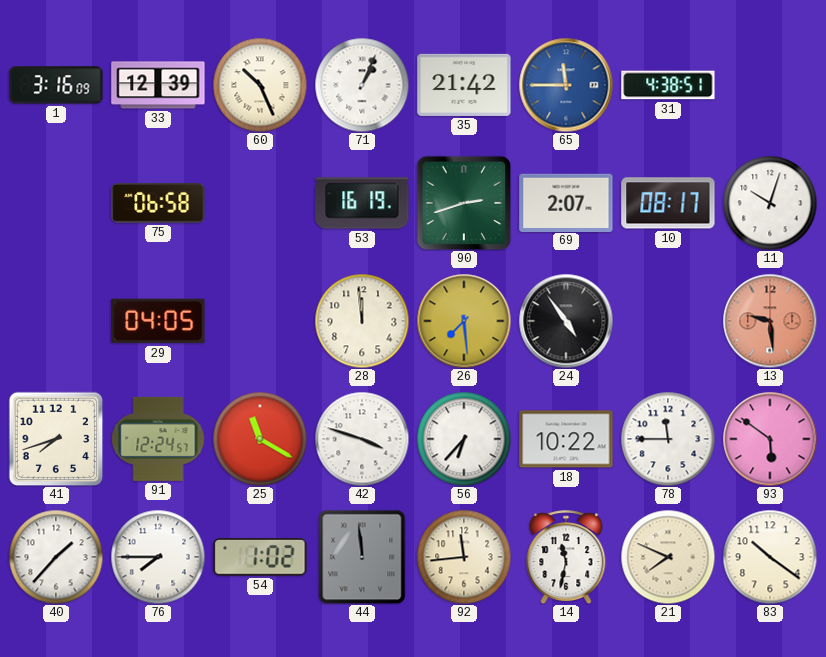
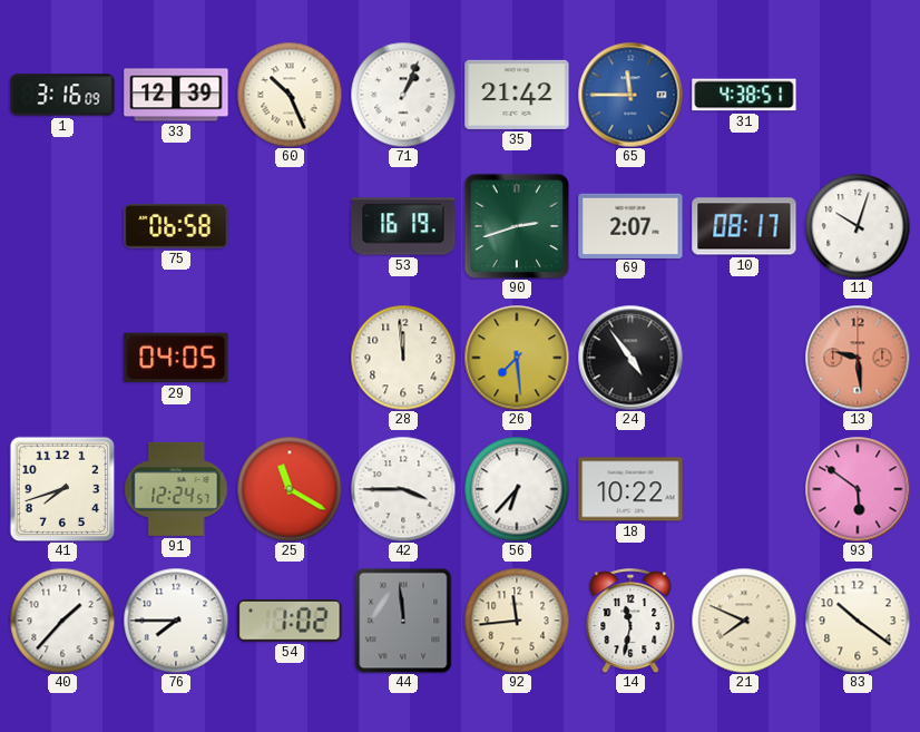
42: 3:48 -> 3:45 (403, 489)
78: 11:45 -> none (668, 439)
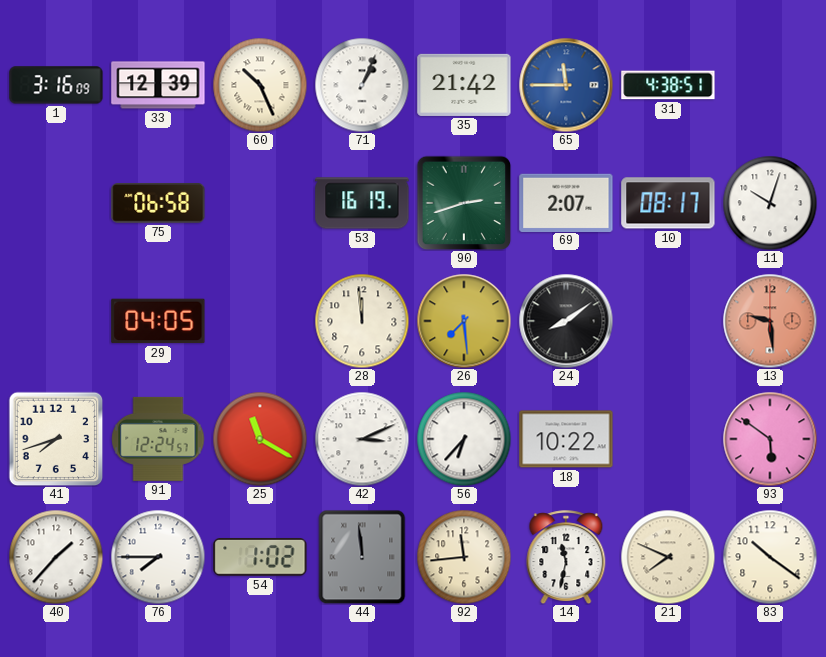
24: 4:54 -> 8:09 (566, 321)
42: 3:45 -> 3:11 (362, 439)
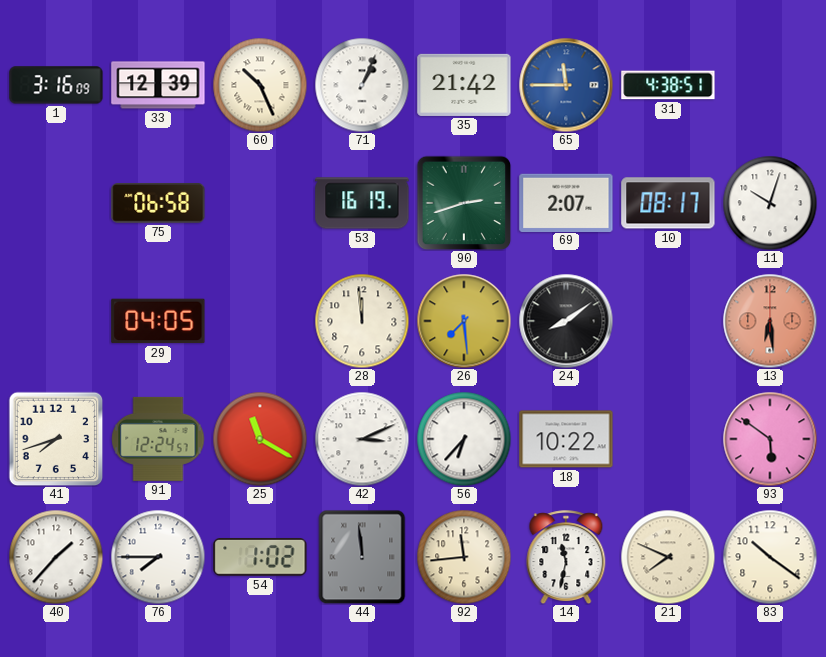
13: 9:29 -> 6:29 (770, 321)
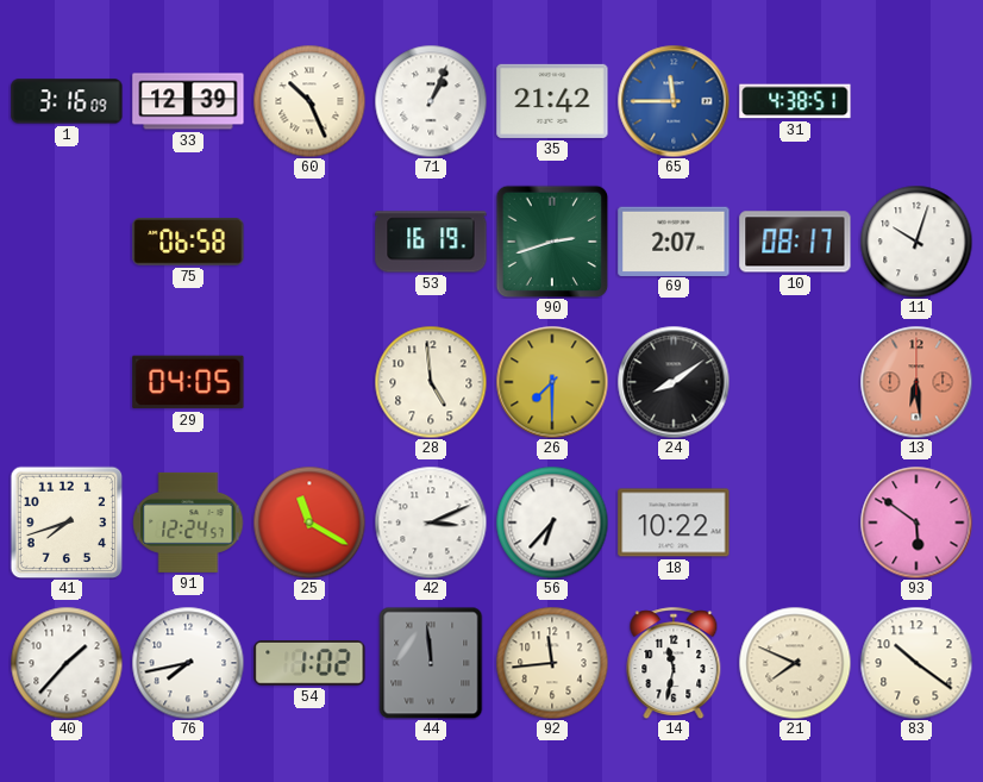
28: 11:59 -> 4:59 (431, 382)
26: 7:29 -> 7:30 (552, 382)
76: 7:45 -> 7:43 (188, 663)
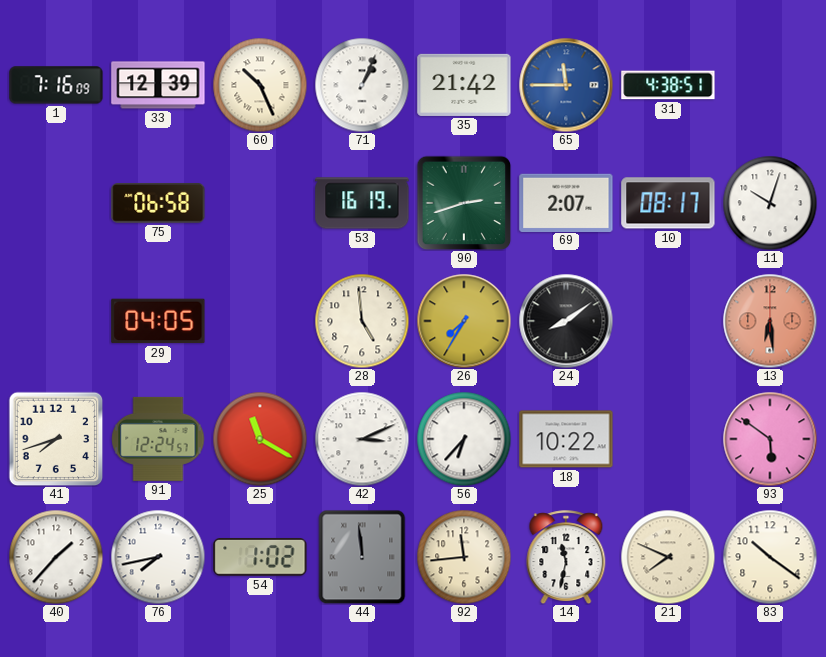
1: 3:16 -> 7:16 (56, 85)
26: 7:30 -> 7:35 (464, 321)
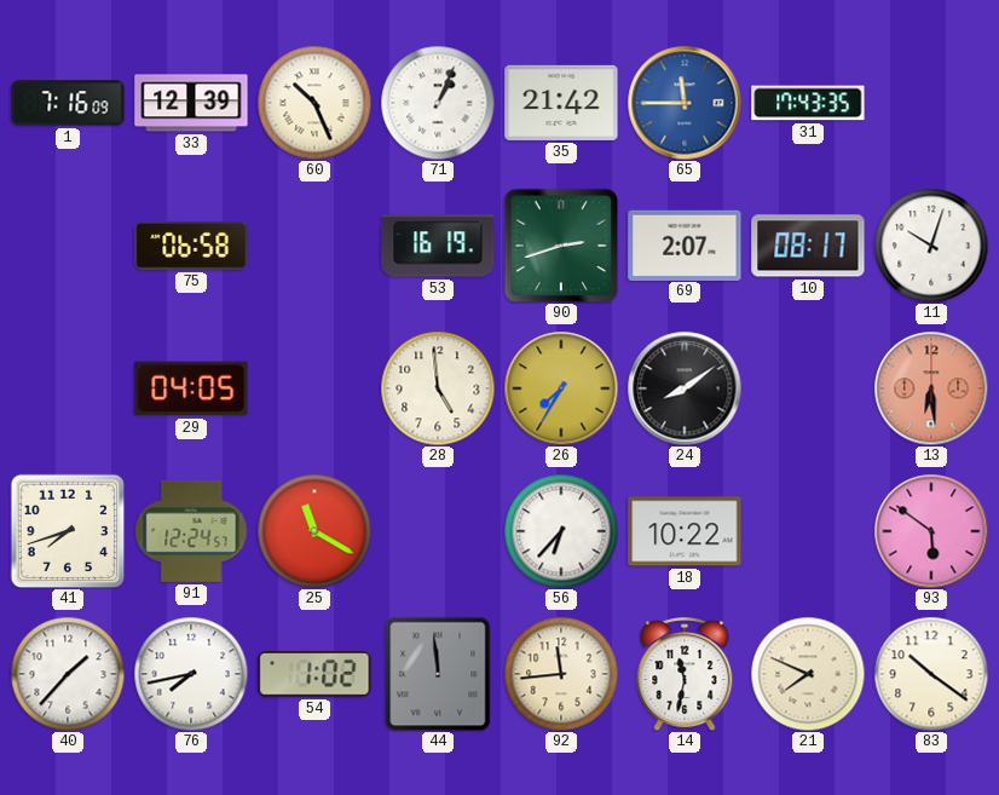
31: 4:38 -> 17:43 (808, 103)
42: 3:11 -> none (362, 439)
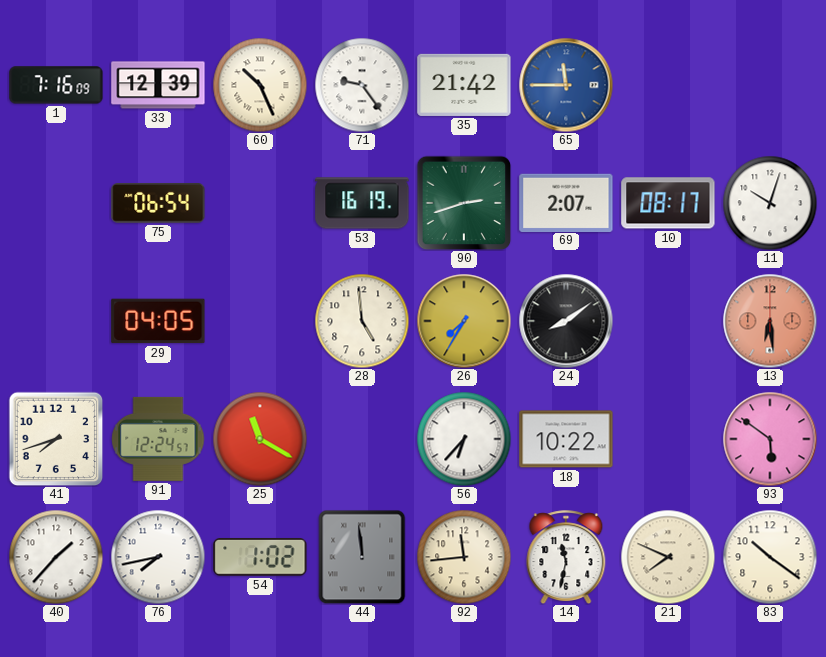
71: 1:04 -> 9:24 (362, 85)
31: 17:43 -> none (808, 103)
75: 06:58 -> 06:54 (158, 204)
